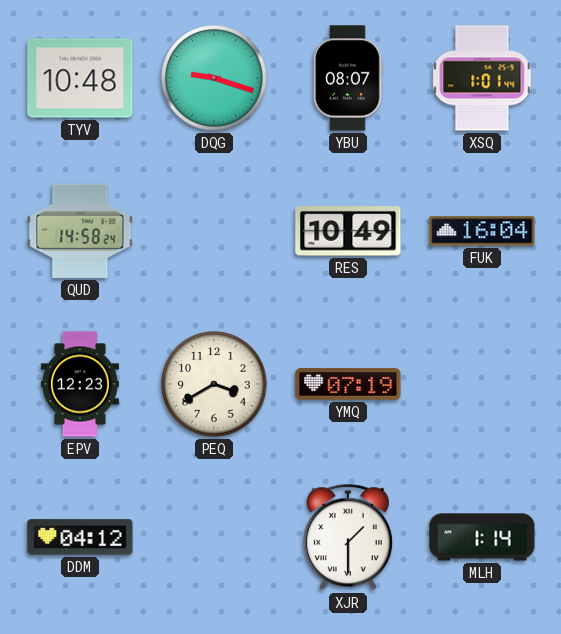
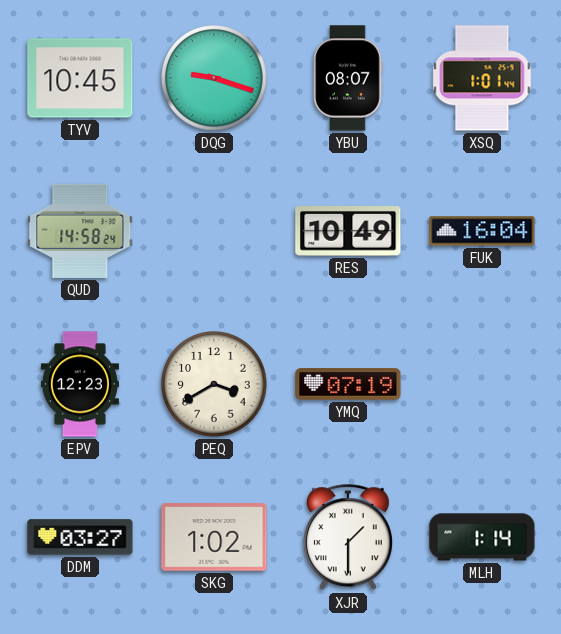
TYV: 10:48 -> 10:45 (80, 78)
DDM: 04:12 -> 03:27 (80, 537)
SKG: none -> 1:02 (214, 537)
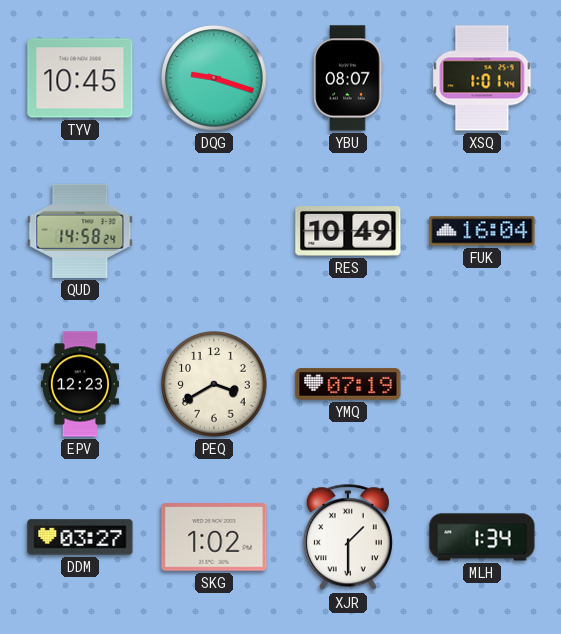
MLH: 1:14 -> 1:34 (482, 537)
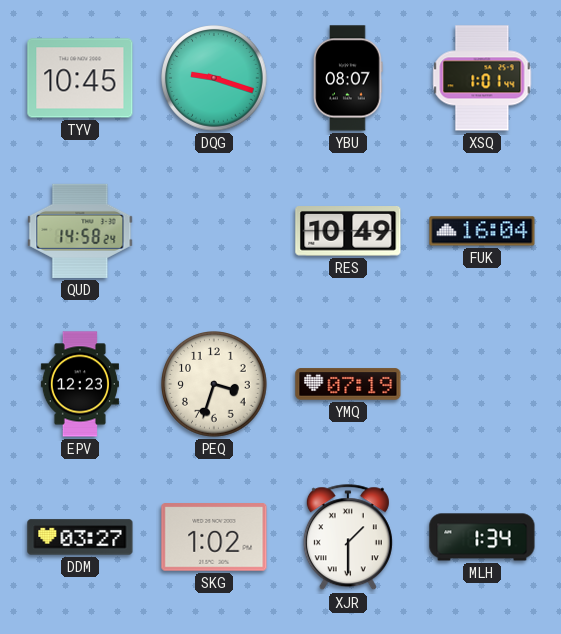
PEQ: 3:40 -> 3:33 (215, 385)
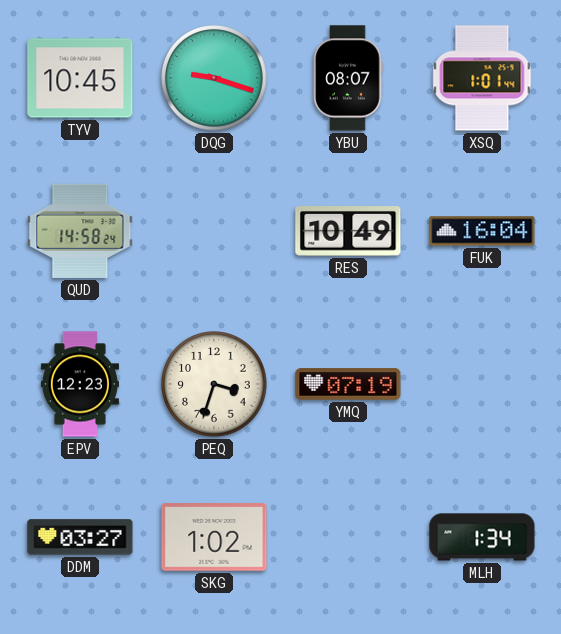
XJR: 1:30 -> none (348, 538)
